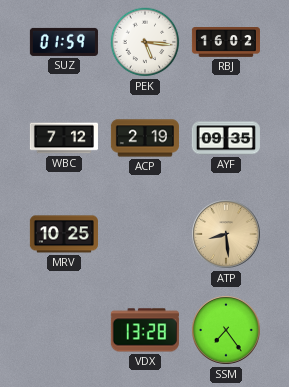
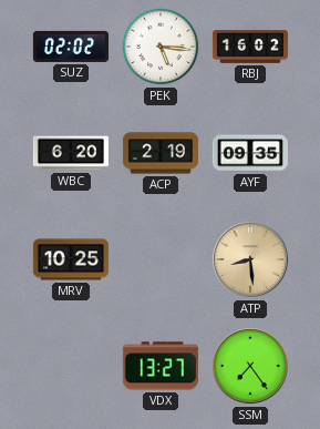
SUZ: 01:59 -> 02:02 (71, 47)
WBC: 7:12 -> 6:20 (71, 153)
VDX: 13:28 -> 13:27 (161, 366)
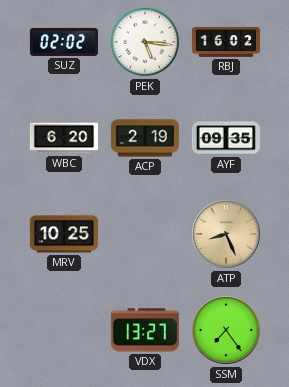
ATP: 8:29 -> 8:26 (227, 235)
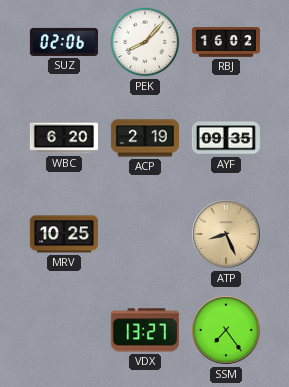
SUZ: 02:02 -> 02:06 (64, 42)
PEK: 5:16 -> 8:07 (145, 42)
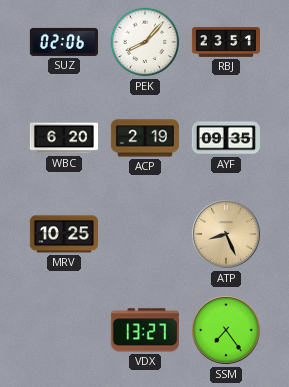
RBJ: 16:02 -> 23:51 (226, 42)
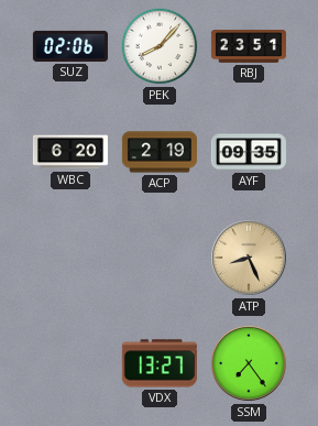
MRV: 10:25 -> none (64, 234)
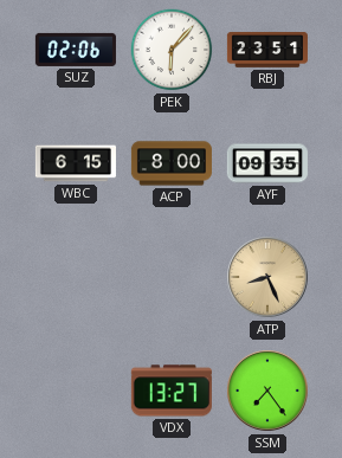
PEK: 8:07 -> 6:07 (172, 50)
WBC: 6:20 -> 6:15 (76, 163)
ACP: 2:19 -> 8:00 (172, 163)
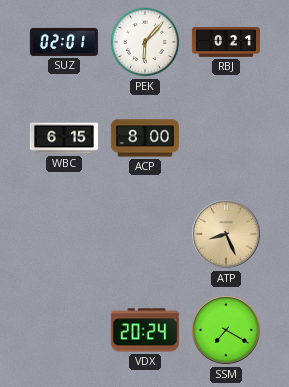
SUZ: 02:06 -> 02:01 (64, 42)
RBJ: 23:51 -> 0:21 (226, 42)
AYF: 09:35 -> none (267, 163)
VDX: 13:27 -> 20:24 (145, 330)
SSM: 7:24 -> 7:20 (227, 331)
